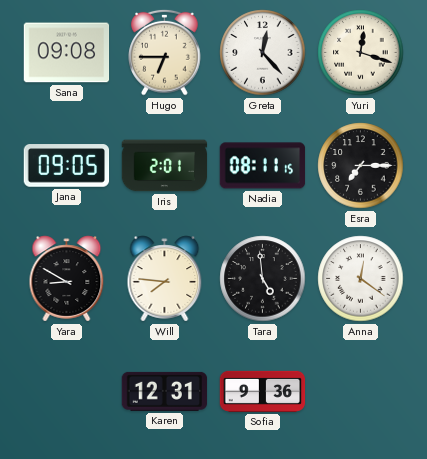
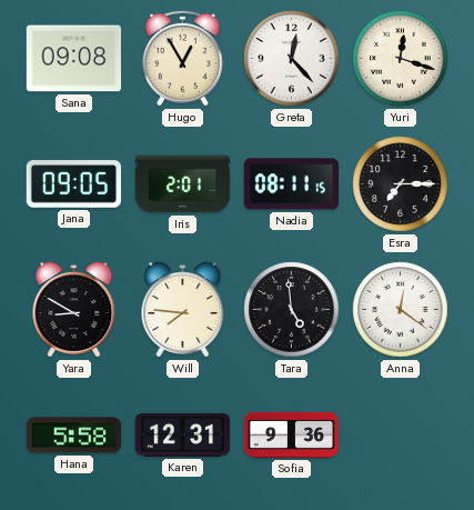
Hugo: 6:45 -> 12:55 (183, 58)
Hana: none -> 5:58 (74, 436)
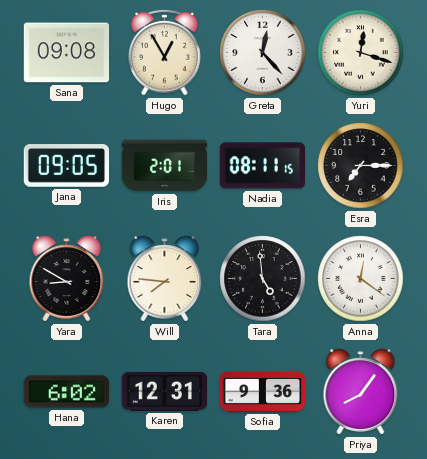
Hana: 5:58 -> 6:02 (67, 392)
Priya: none -> 8:06 (361, 392)
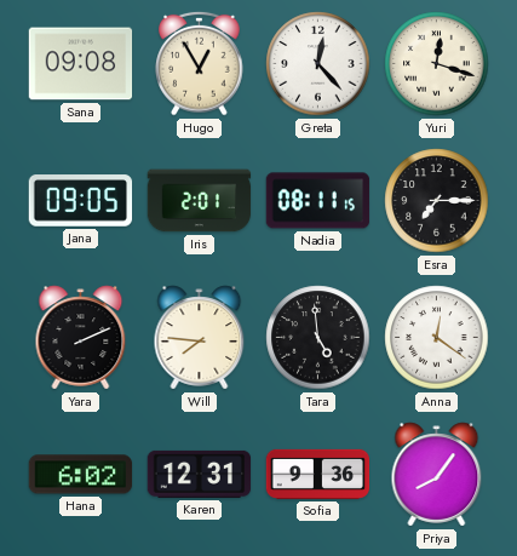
Yara: 8:50 -> 2:11 (81, 338)
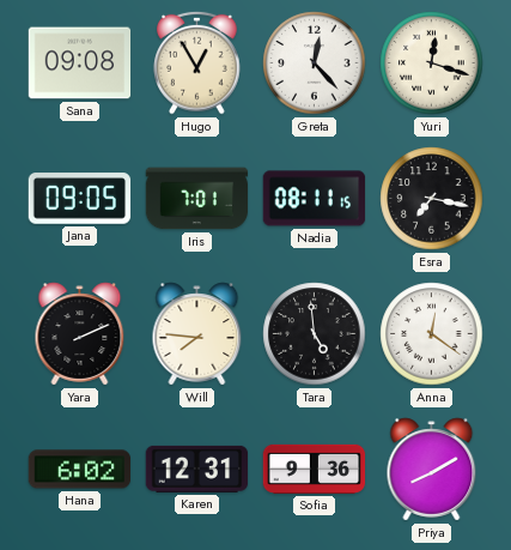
Iris: 2:01 -> 7:01 (197, 199)
Esra: 7:15 -> 7:17 (432, 199)
Priya: 8:06 -> 8:10 (432, 470)
